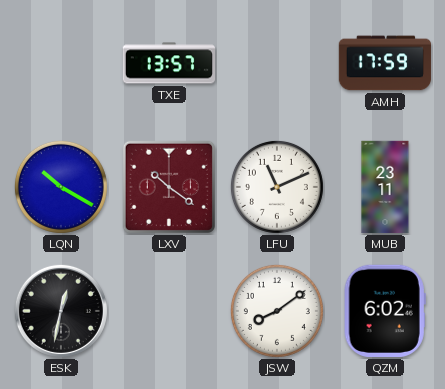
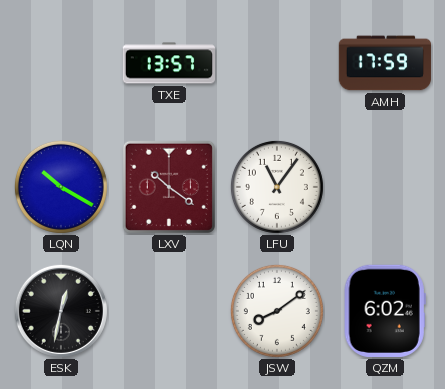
LFU: 11:11 -> 11:06 (277, 187)
MUB: 23:11 -> none (385, 187)
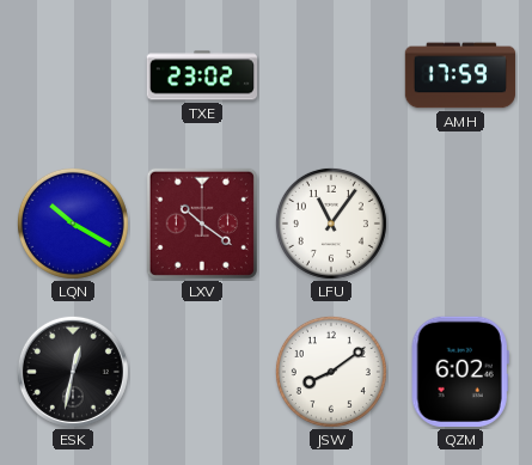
TXE: 13:57 -> 23:02 (202, 75)
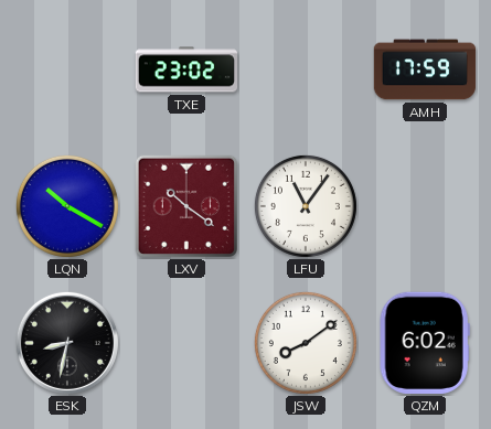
ESK: 12:32 -> 8:32 (67, 343)
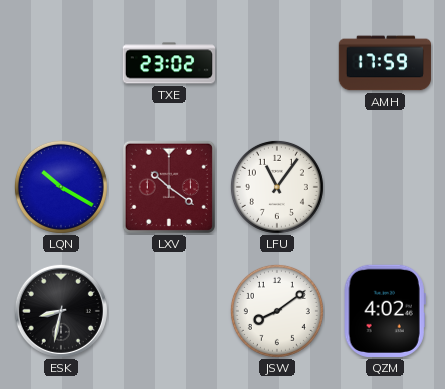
QZM: 6:02 -> 4:02 (385, 311)
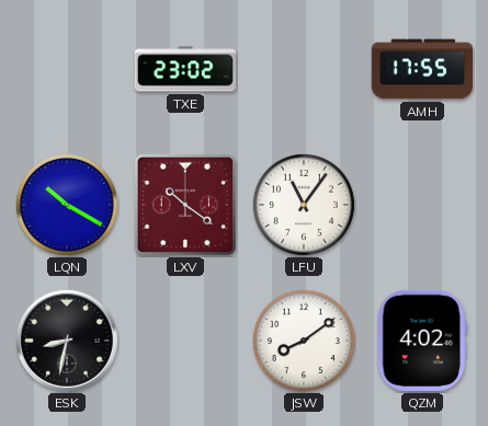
AMH: 17:59 -> 17:55 (422, 69)
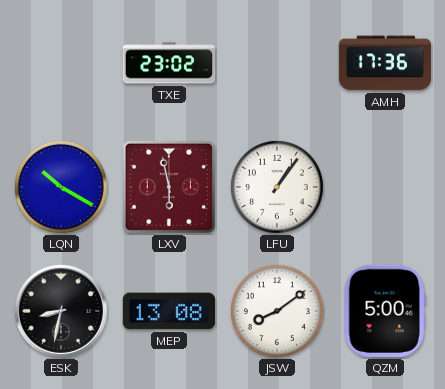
AMH: 17:55 -> 17:36 (385, 63)
LXV: 10:21 -> 5:58 (169, 187)
LFU: 11:06 -> 1:06 (277, 187)
MEP: none -> 13:08 (168, 311)
QZM: 4:02 -> 5:00 (385, 311)
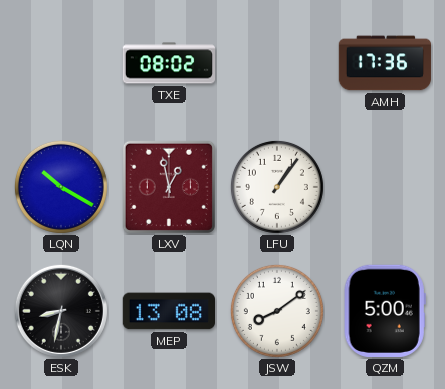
TXE: 23:02 -> 08:02 (169, 63)
LXV: 5:58 -> 12:58 (169, 187)
